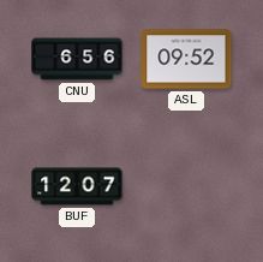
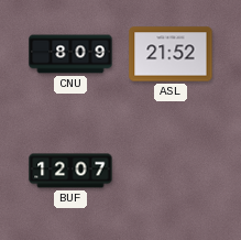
CNU: 6:56 -> 8:09 (70, 54)
ASL: 09:52 -> 21:52 (171, 54)
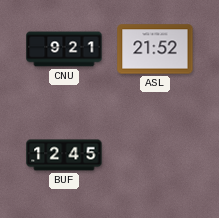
CNU: 8:09 -> 9:21 (64, 49)
BUF: 12:07 -> 12:45 (64, 155)
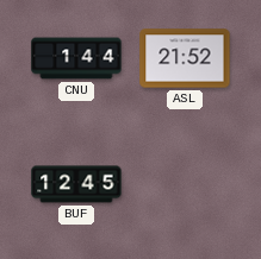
CNU: 9:21 -> 1:44 (76, 58)
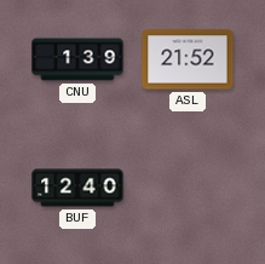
CNU: 1:44 -> 1:39 (77, 59)
BUF: 12:45 -> 12:40 (77, 188)
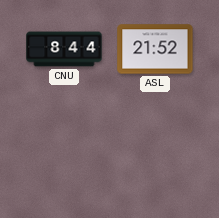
CNU: 1:39 -> 8:44 (64, 49)
BUF: 12:40 -> none (77, 188)
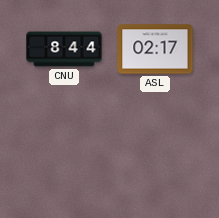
ASL: 21:52 -> 02:17 (155, 49)
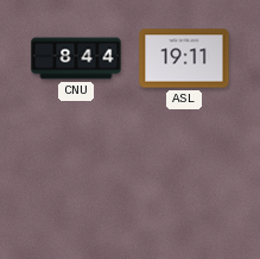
ASL: 02:17 -> 19:11 (184, 58)
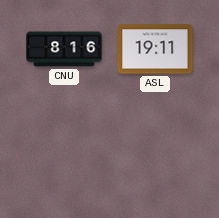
CNU: 8:44 -> 8:16 (64, 49)
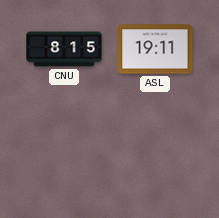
CNU: 8:16 -> 8:15 (64, 49)
